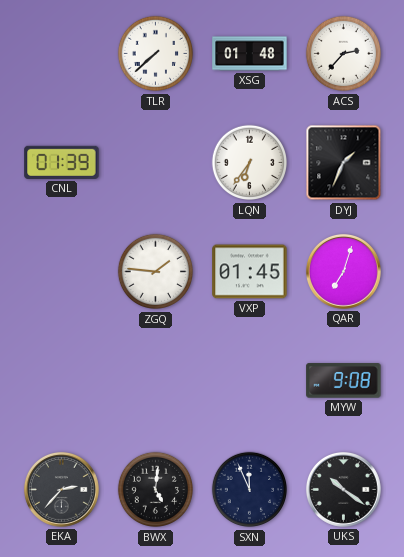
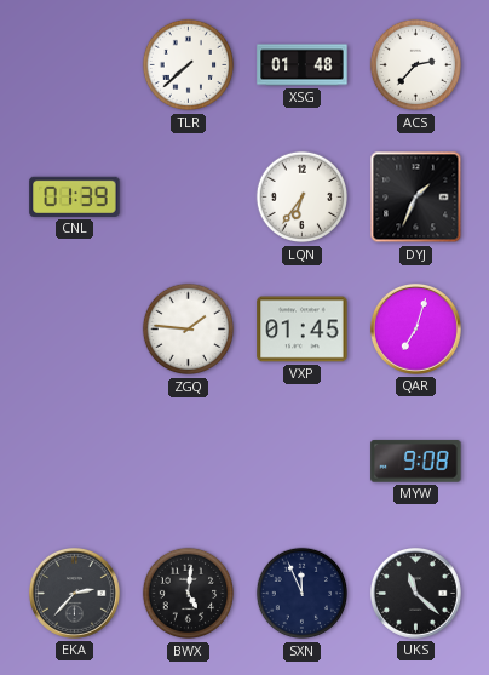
UKS: 10:21 -> 11:22 (415, 593)
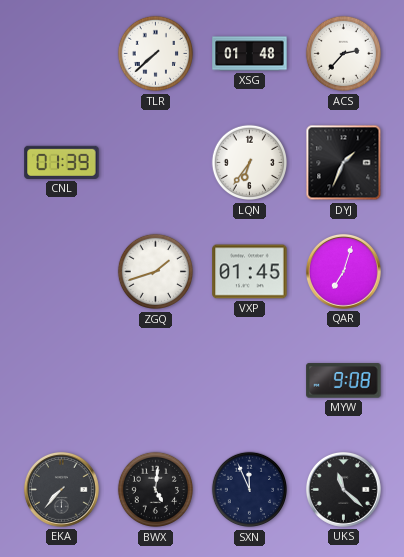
ZGQ: 1:46 -> 1:42 (156, 272)
EKA: 2:37 -> 7:37 (61, 489)
